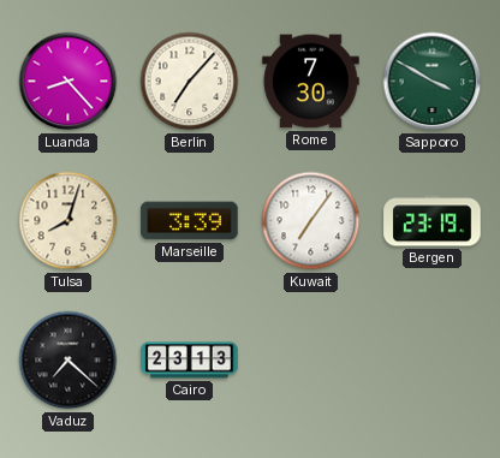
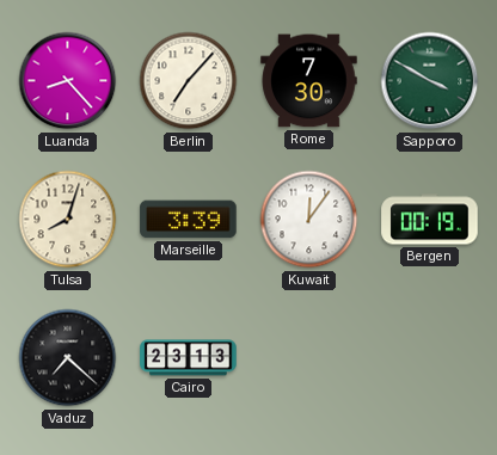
Kuwait: 7:06 -> 12:06 (309, 220)
Bergen: 23:19 -> 00:19 (430, 220)
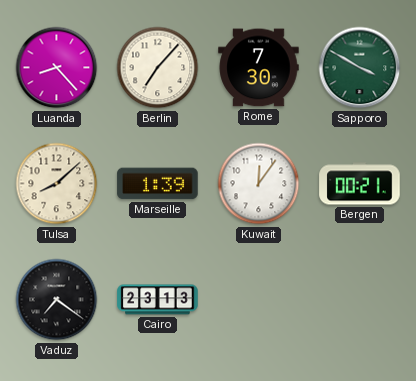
Tulsa: 8:03 -> 8:08 (57, 184)
Marseille: 3:39 -> 1:39 (158, 184)
Bergen: 00:19 -> 00:21 (360, 184)
Vaduz: 7:22 -> 7:21 (57, 300)
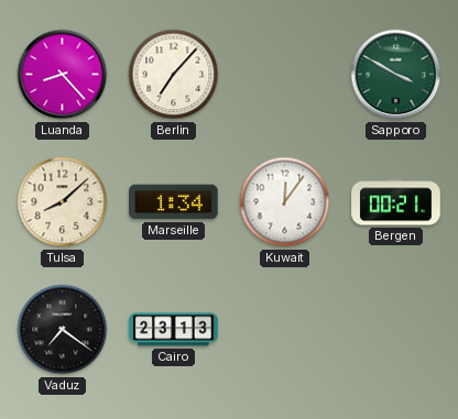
Rome: 7:30 -> none (259, 68)
Marseille: 1:39 -> 1:34 (174, 202)
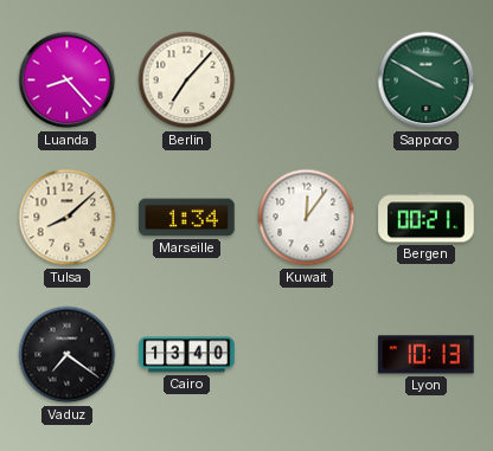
Cairo: 23:13 -> 13:40 (187, 355)
Lyon: none -> 10:13 (427, 355)
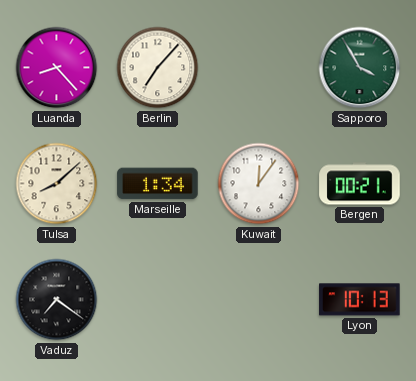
Sapporo: 3:50 -> 3:55 (360, 68)
Cairo: 13:40 -> none (187, 355)
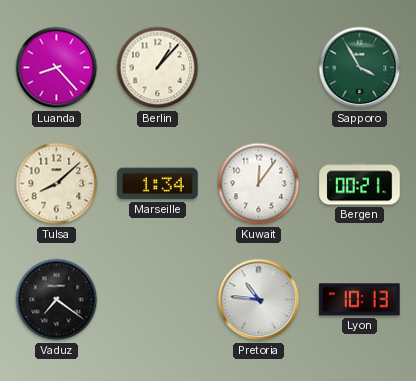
Berlin: 7:07 -> 1:07 (158, 68)
Pretoria: none -> 10:46 (259, 300)
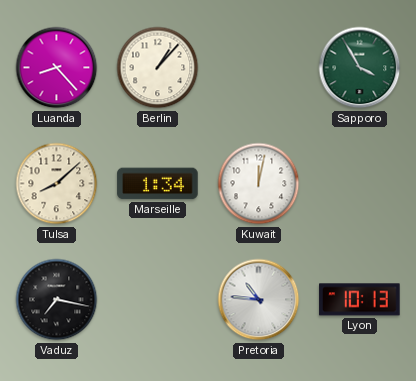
Kuwait: 12:06 -> 12:02 (259, 184)
Bergen: 00:21 -> none (360, 184)
Vaduz: 7:21 -> 7:17 (57, 300)
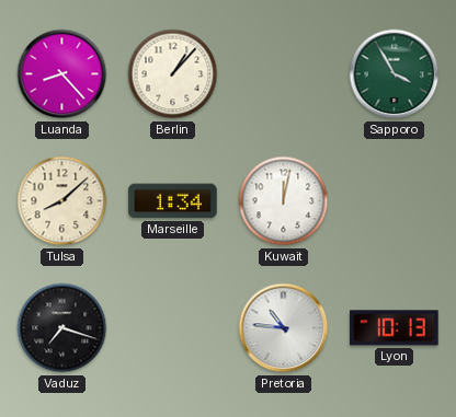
Vaduz: 7:17 -> 7:18 (62, 328)
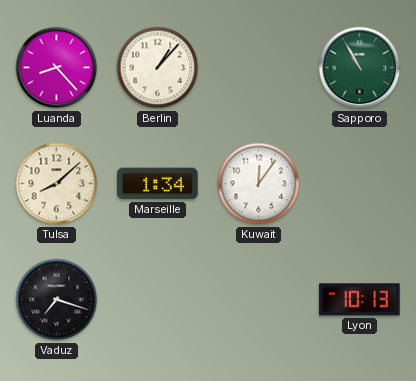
Sapporo: 3:55 -> 10:55 (360, 68)
Kuwait: 12:02 -> 12:06 (259, 184)
Pretoria: 10:46 -> none (284, 328)
